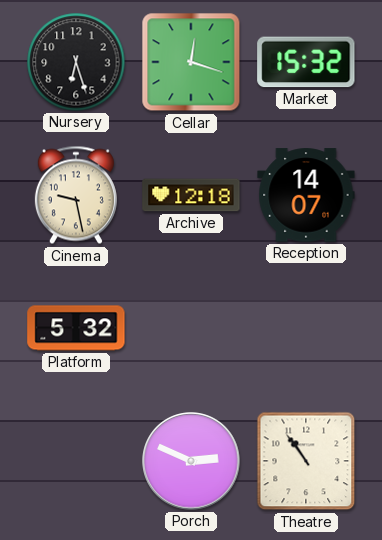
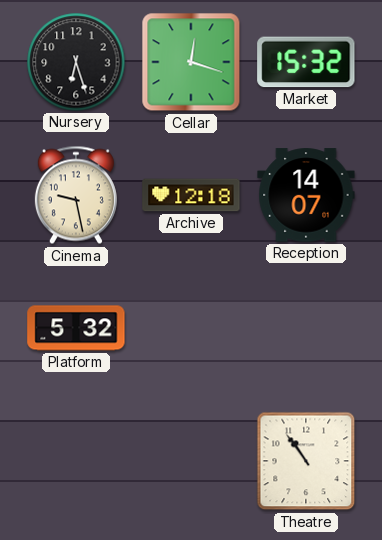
Porch: 2:49 -> none (191, 461)
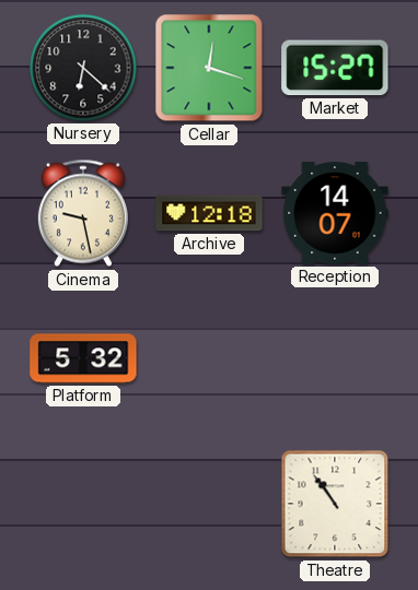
Nursery: 6:27 -> 6:22 (83, 68)
Market: 15:32 -> 15:27 (335, 68)
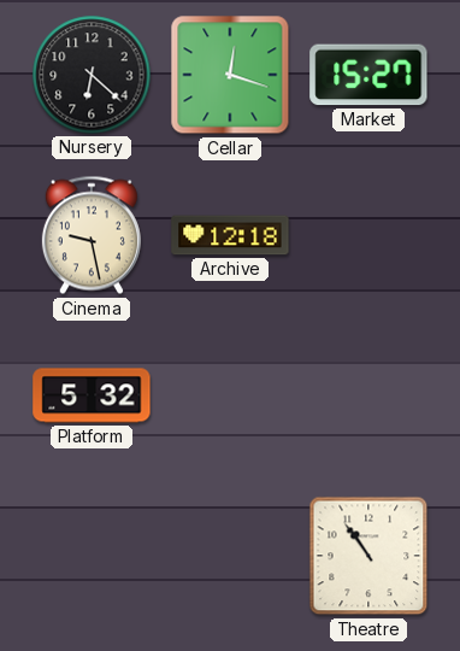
Reception: 14:07 -> none (335, 213)
